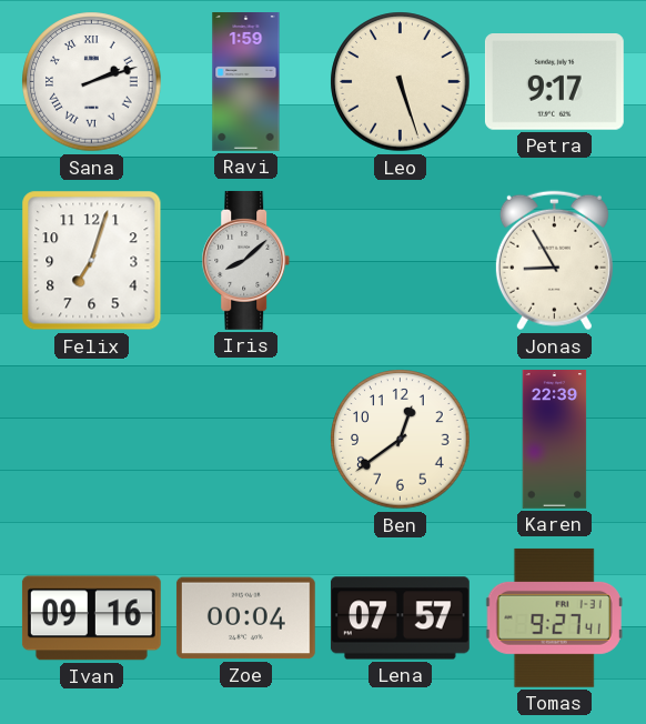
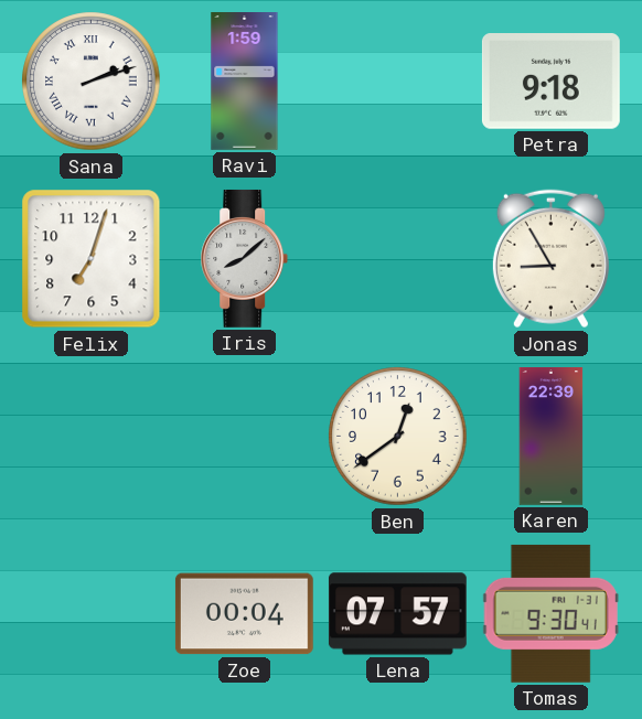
Leo: 5:27 -> none (401, 82)
Petra: 9:17 -> 9:18 (550, 82)
Ivan: 09:16 -> none (91, 619)
Tomas: 9:27 -> 9:30 (550, 613)
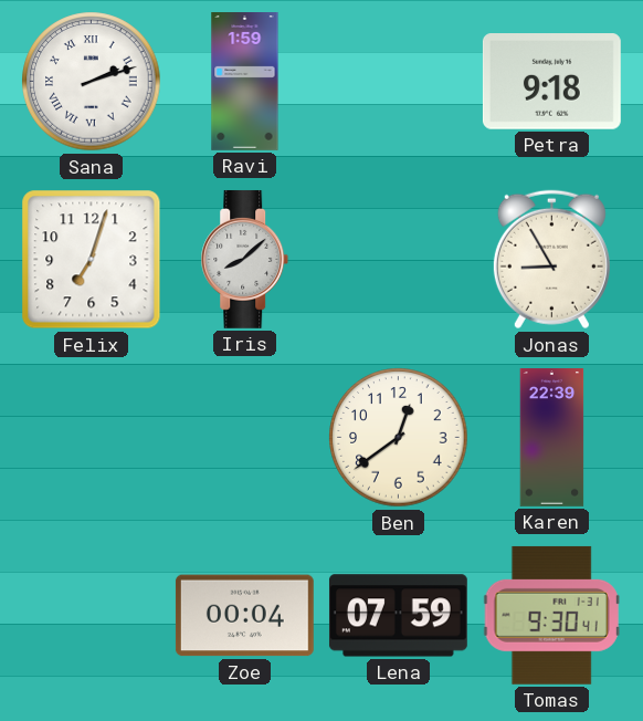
Lena: 07:57 -> 07:59 (398, 616)
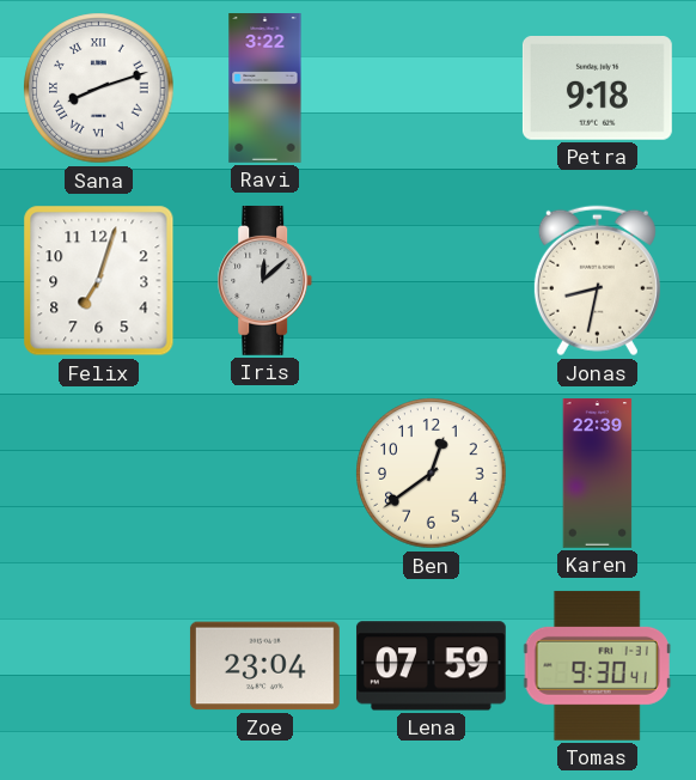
Sana: 2:12 -> 8:12 (99, 89)
Ravi: 1:59 -> 3:22 (265, 89)
Iris: 8:08 -> 12:08 (265, 280)
Jonas: 8:55 -> 8:32 (597, 281)
Zoe: 00:04 -> 23:04 (264, 666)
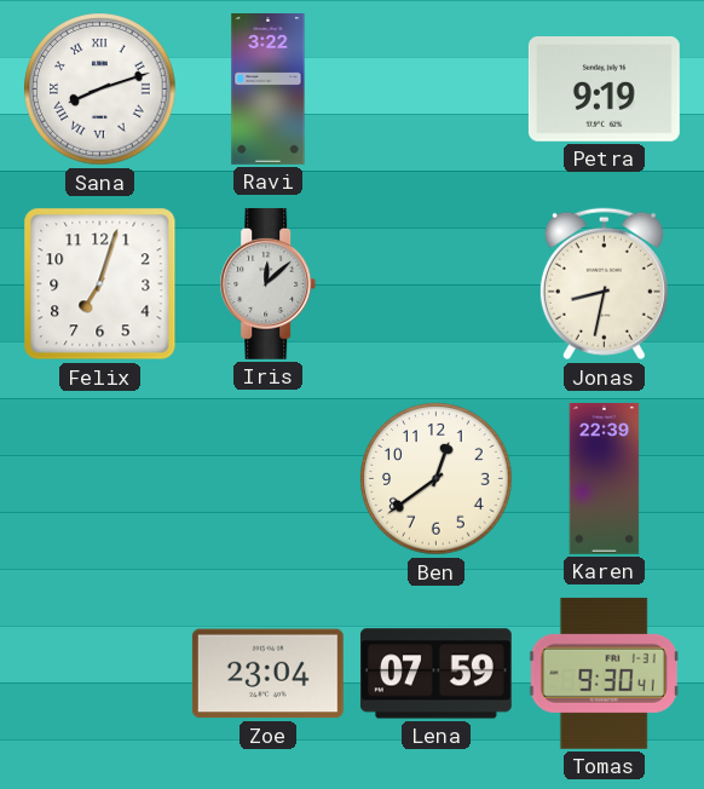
Petra: 9:18 -> 9:19 (604, 90)
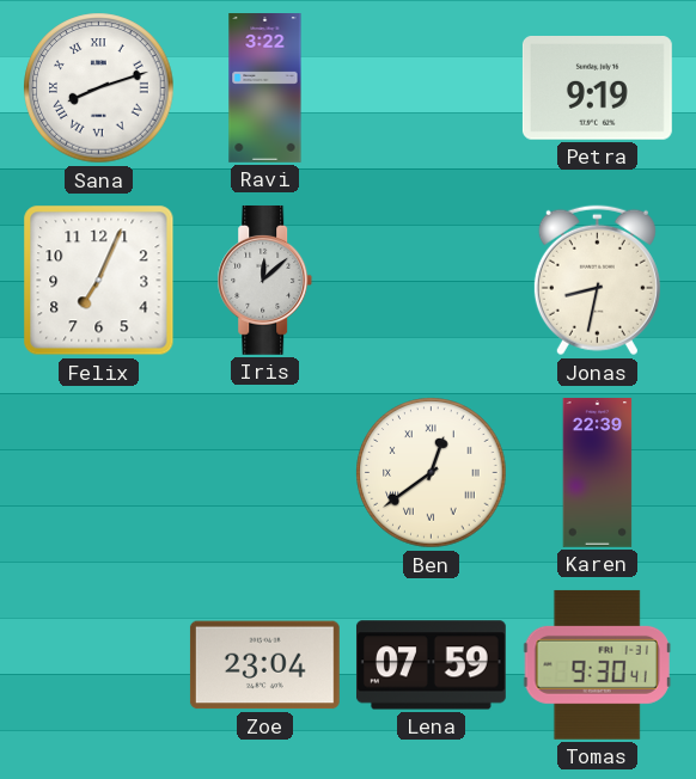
Felix: 7:03 -> 7:04 (99, 281)
Ben numerals: Arabic -> Roman (432, 473)
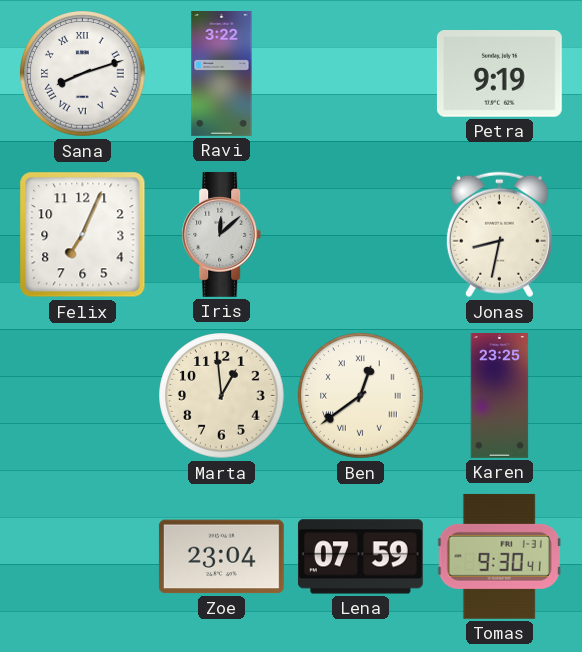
Marta: none -> 12:59 (222, 396)
Karen: 22:39 -> 23:25 (500, 396)
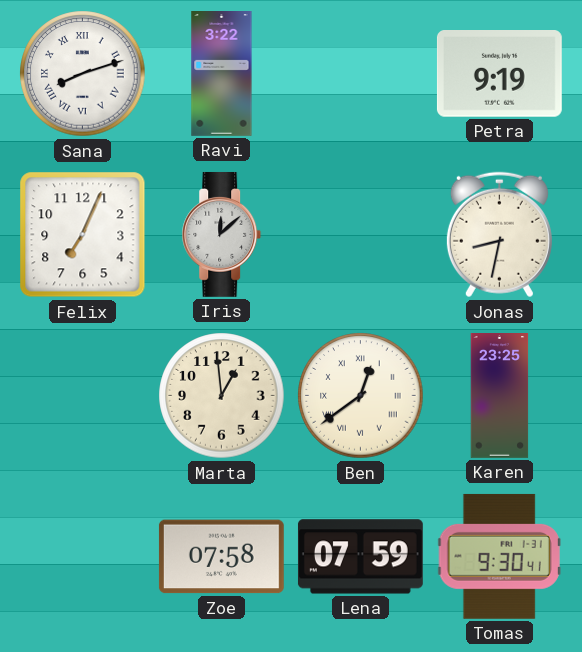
Zoe: 23:04 -> 07:58 (221, 557)
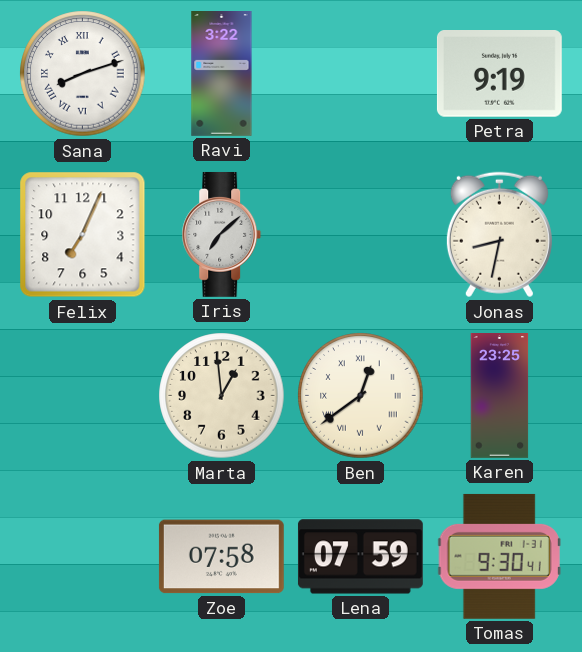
Iris: 12:08 -> 7:08 (222, 234)
